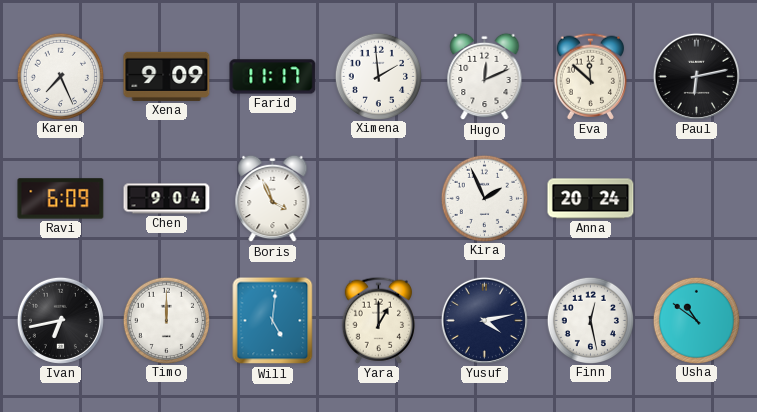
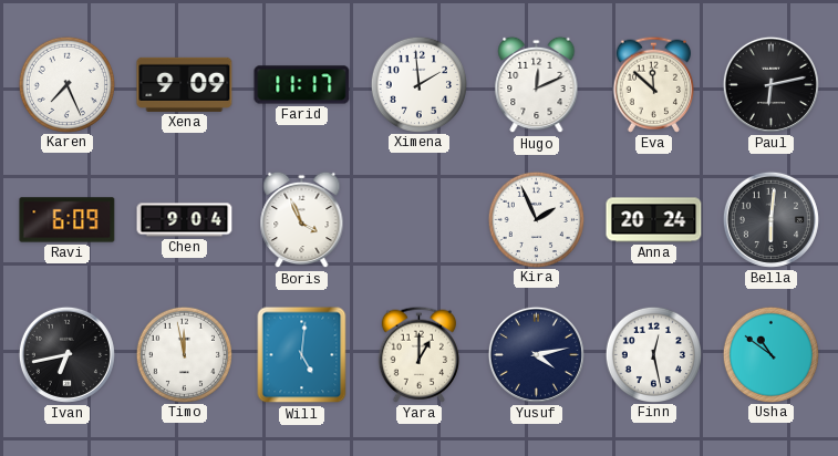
Bella: none -> 6:01 (770, 219)
Timo: 12:00 -> 11:58 (184, 354)
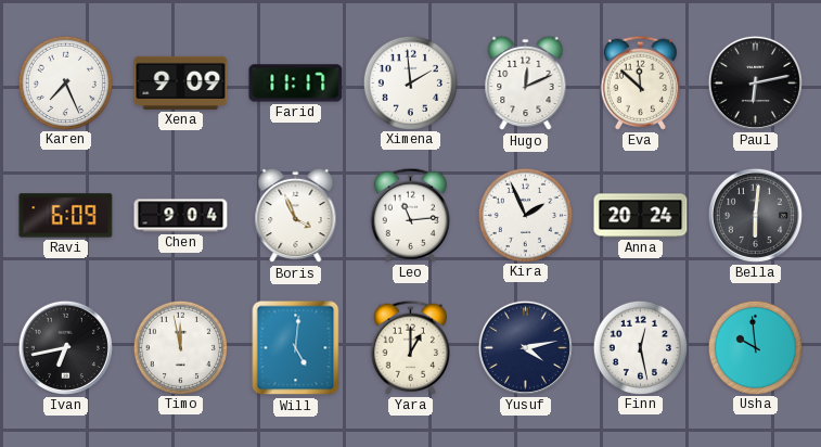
Leo: none -> 11:14 (410, 215)
Usha: 10:51 -> 9:59 (755, 347)
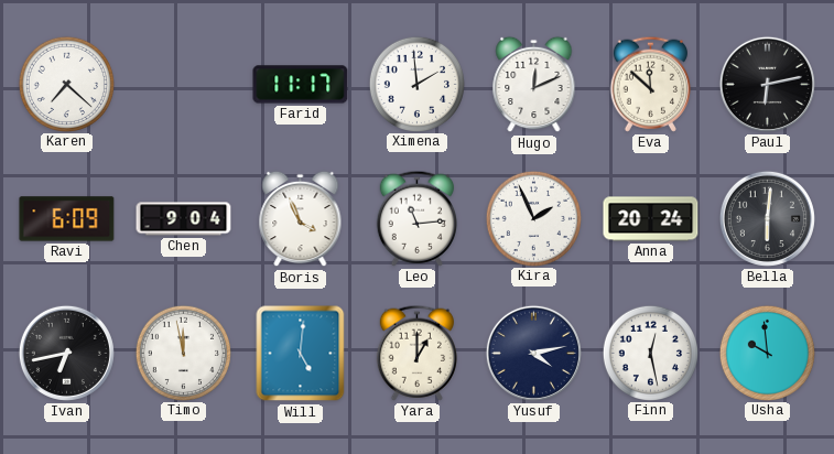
Karen: 7:26 -> 7:22 (66, 84)
Xena: 9:09 -> none (181, 82)
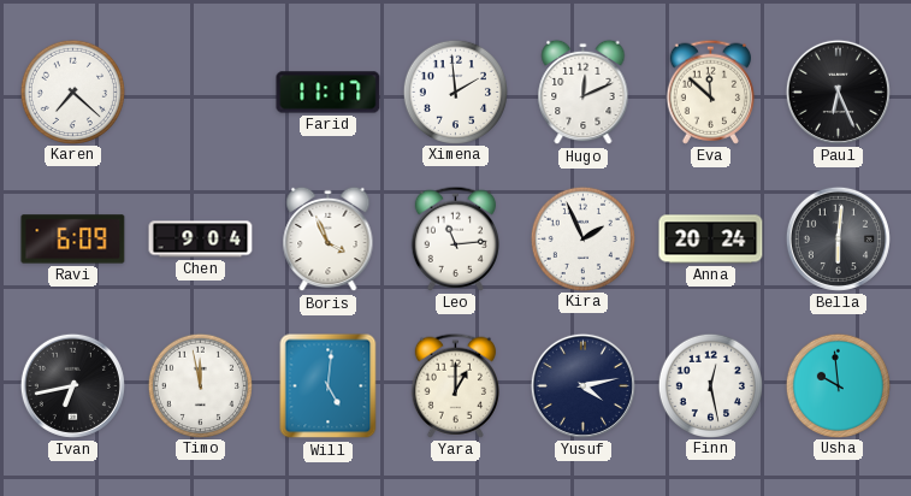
Paul: 6:13 -> 6:26 (838, 91)
